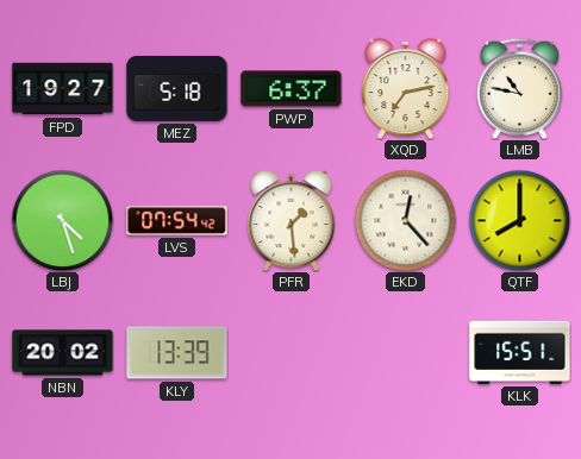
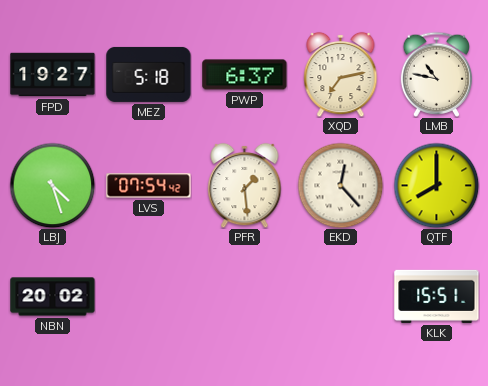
KLY: 13:39 -> none (177, 353)
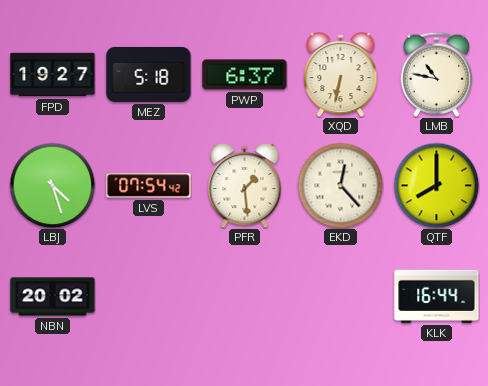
XQD: 7:13 -> 6:32 (341, 74)
KLK: 15:51 -> 16:44 (437, 296)
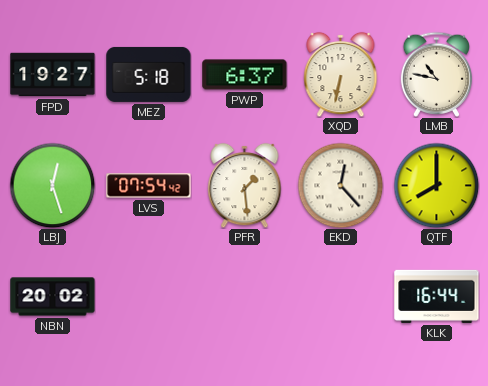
LBJ: 4:27 -> 12:27 (52, 185)
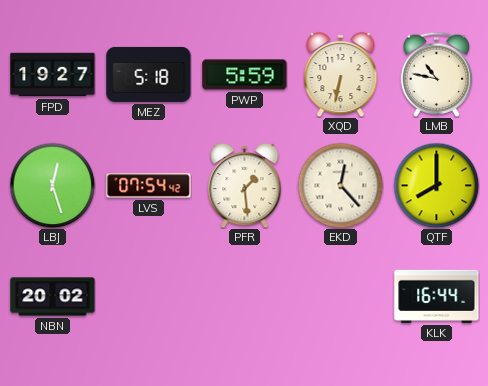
PWP: 6:37 -> 5:59 (245, 75)
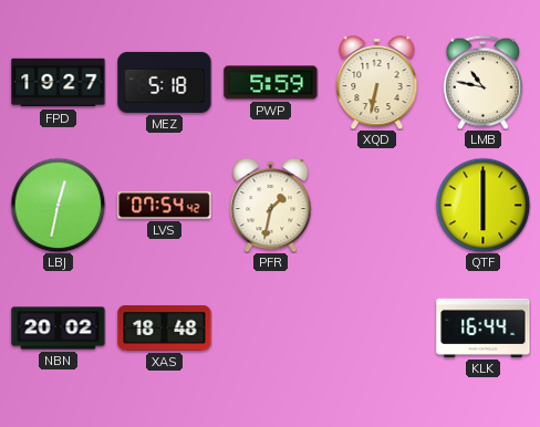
LBJ: 12:27 -> 12:32 (58, 205)
PFR: 1:29 -> 1:32 (271, 205)
EKD: 12:23 -> none (340, 185)
QTF: 8:00 -> 6:00 (482, 205)
XAS: none -> 18:48 (165, 327)
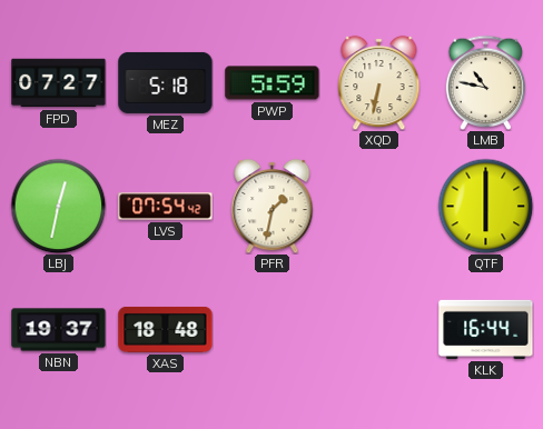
FPD: 19:27 -> 07:27 (59, 83)
NBN: 20:02 -> 19:37 (59, 330)
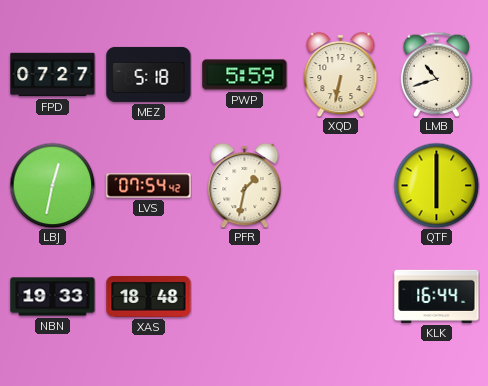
LMB: 10:47 -> 10:42 (437, 74)
NBN: 19:37 -> 19:33 (53, 297)
